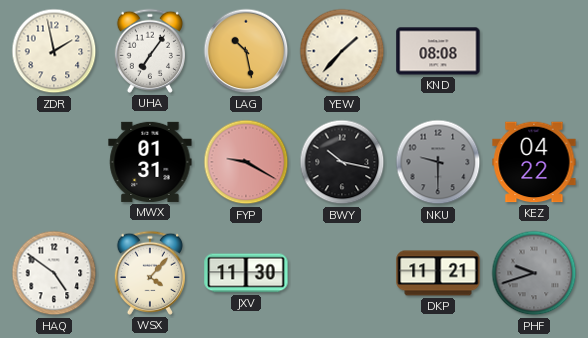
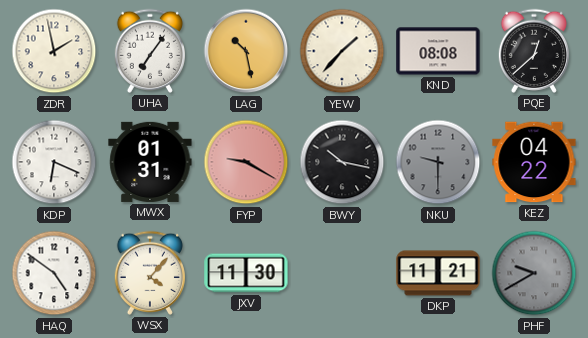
PQE: none -> 12:38 (534, 51)
KDP: none -> 6:19 (54, 162)
PHF: 9:42 -> 9:40 (534, 273)
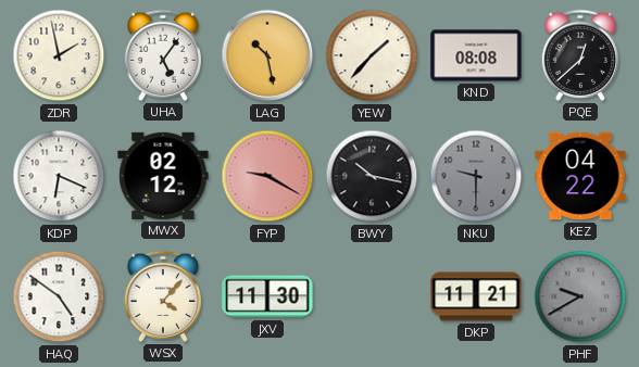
UHA: 7:06 -> 5:06 (163, 55)
MWX: 01:31 -> 02:12 (163, 176)
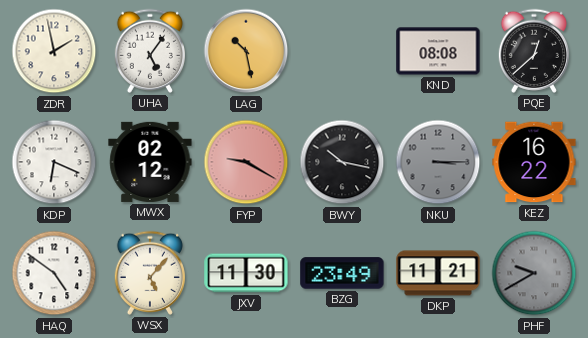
YEW: 1:37 -> none (372, 55)
NKU: 9:30 -> 3:15 (438, 162)
KEZ: 04:22 -> 16:22 (534, 162)
WSX: 4:07 -> 5:07 (150, 273)
BZG: none -> 23:49 (342, 273)
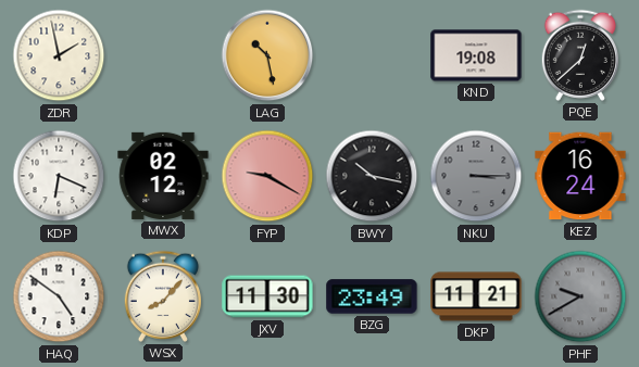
UHA: 5:06 -> none (150, 51)
KND: 08:08 -> 19:08 (476, 55)
KEZ: 16:22 -> 16:24 (580, 176)
WSX: 5:07 -> 8:07 (163, 296)
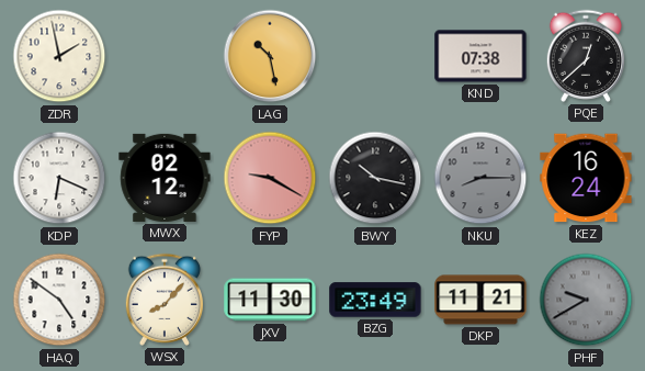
KND: 19:08 -> 07:38 (480, 56)
NKU: 3:15 -> 8:15 (480, 178)
